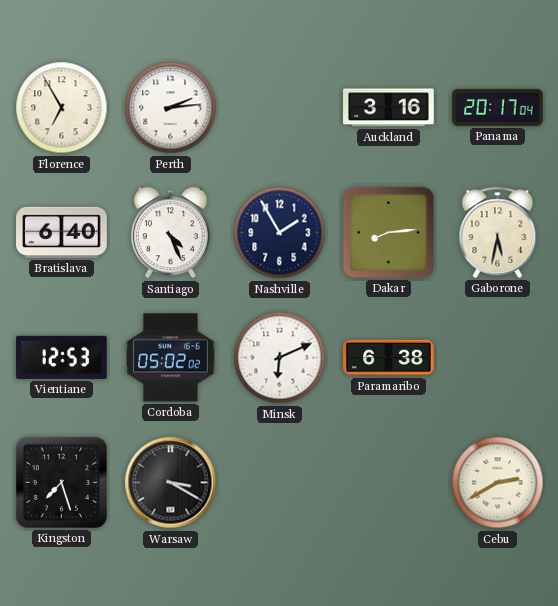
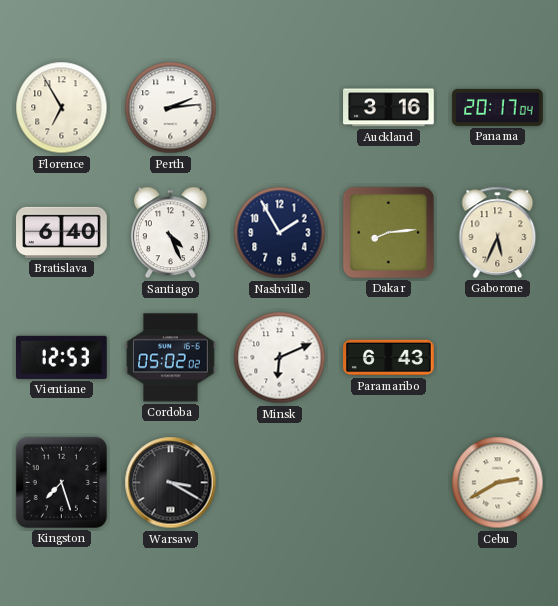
Gaborone: 5:32 -> 5:34 (498, 232)
Paramaribo: 6:38 -> 6:43 (389, 358)
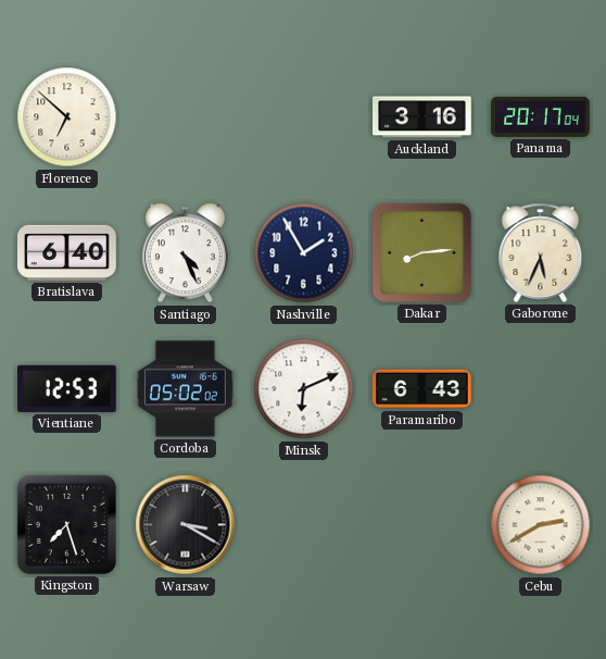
Florence: 6:55 -> 6:52 (67, 117)
Perth: 2:14 -> none (171, 108)
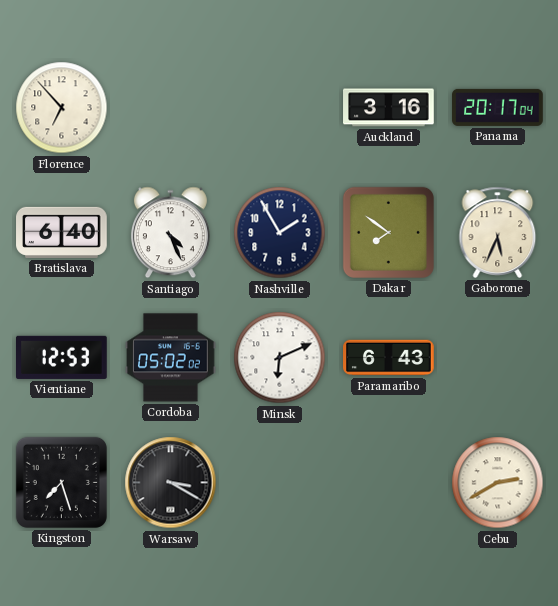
Florence: 6:52 -> 6:53 (62, 108)
Dakar: 8:14 -> 7:51 (388, 232)
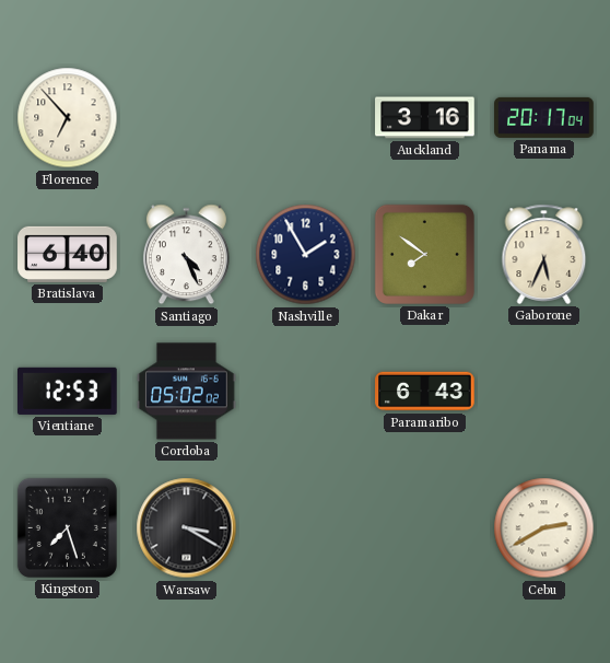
Minsk: 6:11 -> none (280, 358)
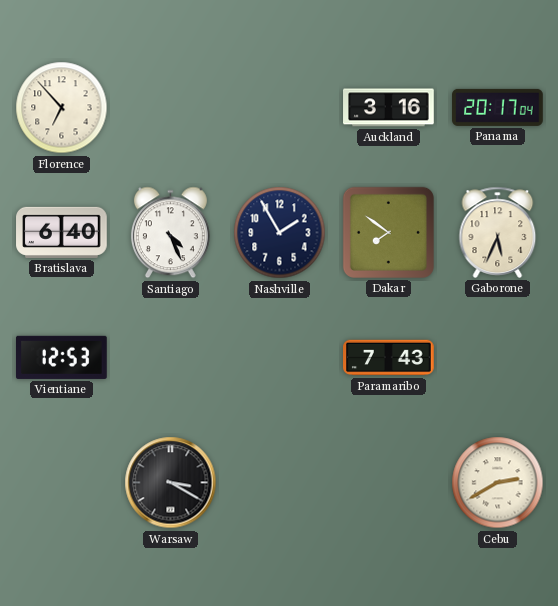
Cordoba: 05:02 -> none (187, 392)
Paramaribo: 6:43 -> 7:43 (389, 358)
Kingston: 7:27 -> none (67, 527)
